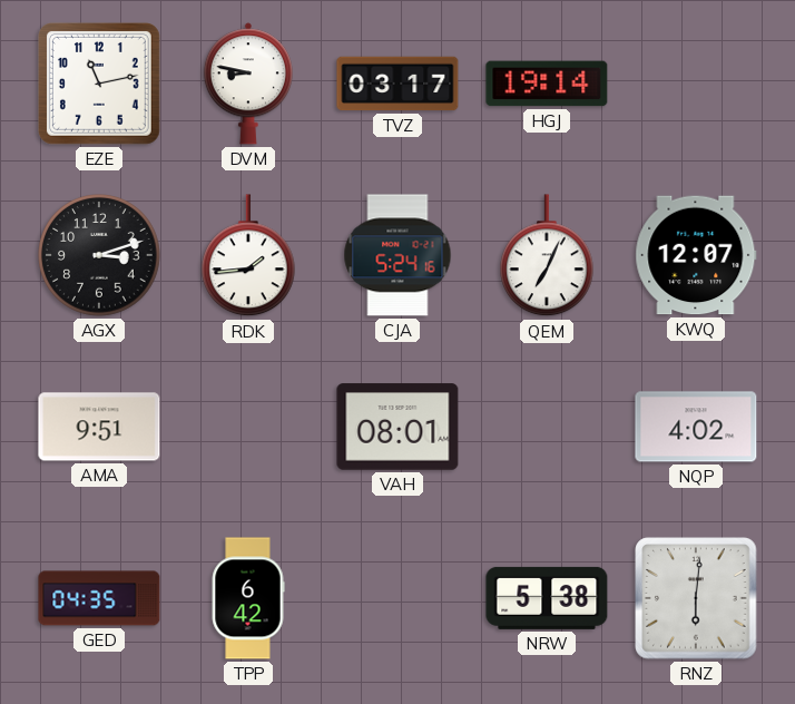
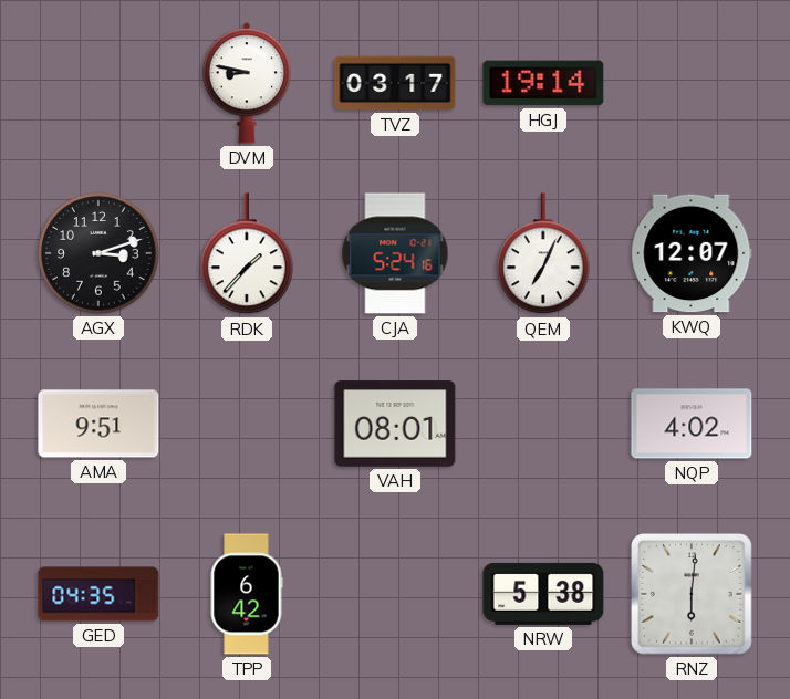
EZE: 11:13 -> none (99, 84)
RDK: 1:44 -> 1:37 (248, 254)
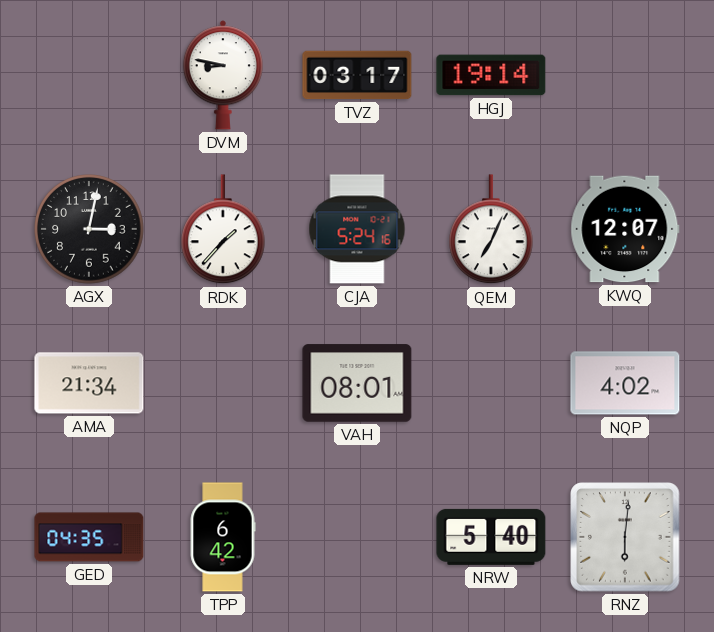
AGX: 3:12 -> 3:02 (89, 229)
AMA: 9:51 -> 21:34 (89, 383)
NRW: 5:38 -> 5:40 (491, 537)
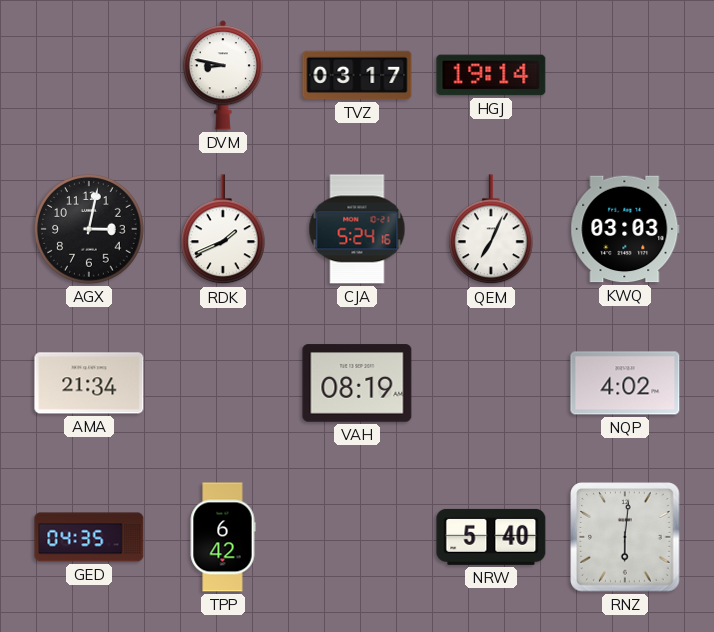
RDK: 1:37 -> 1:41 (224, 230)
KWQ: 12:07 -> 03:03 (625, 229)
VAH: 08:01 -> 08:19 (357, 383)
